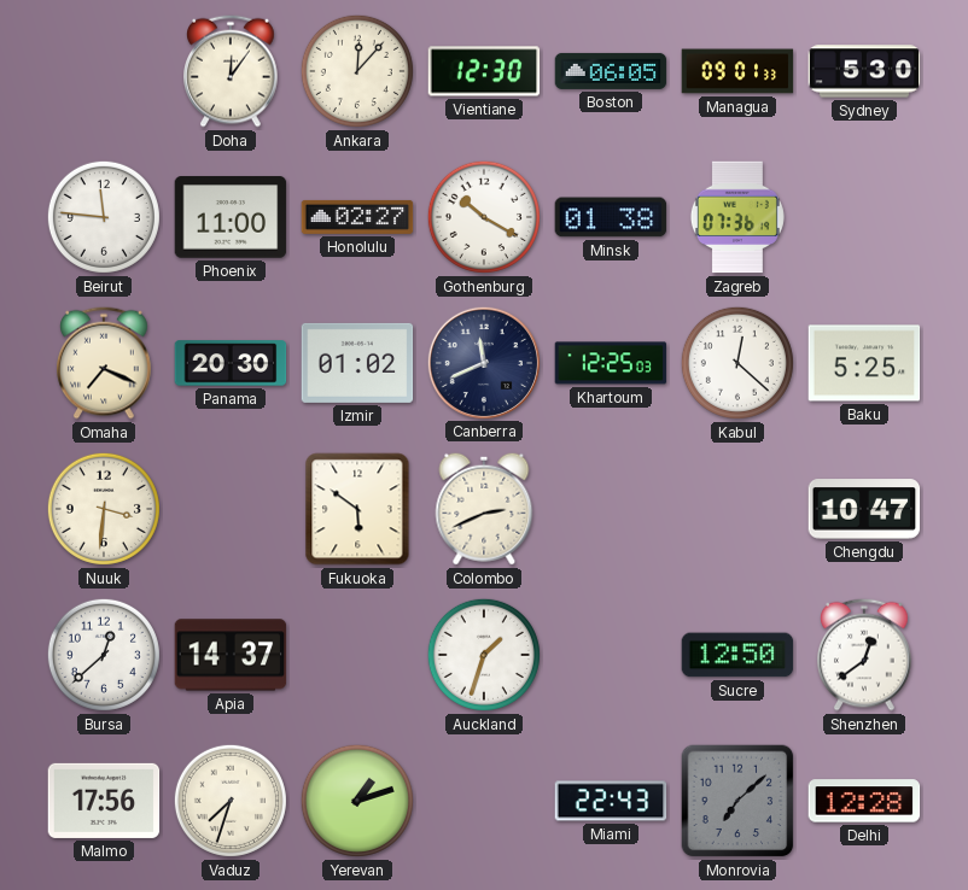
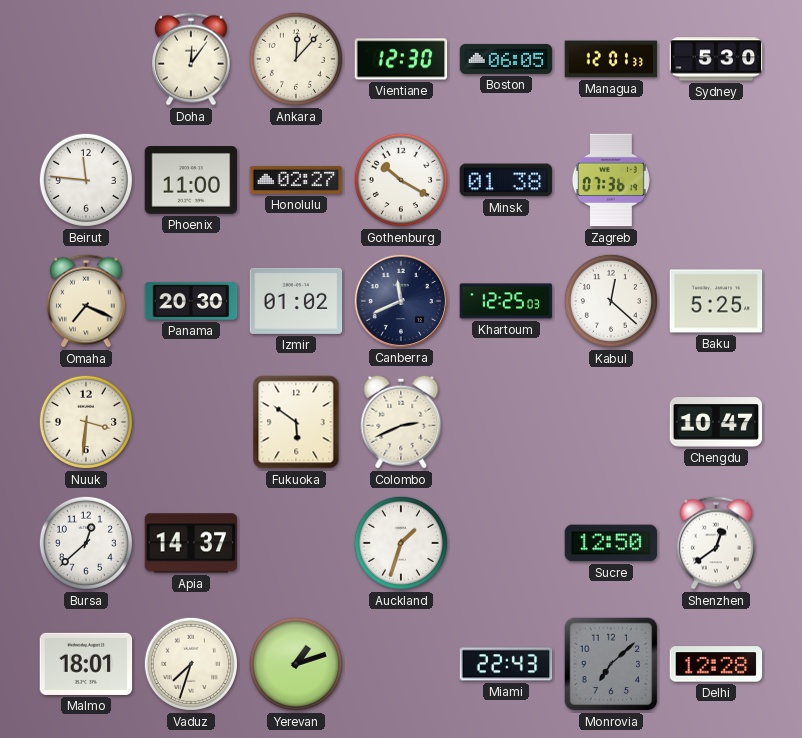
Managua: 09:01 -> 12:01 (611, 59)
Malmo: 17:56 -> 18:01 (86, 664)
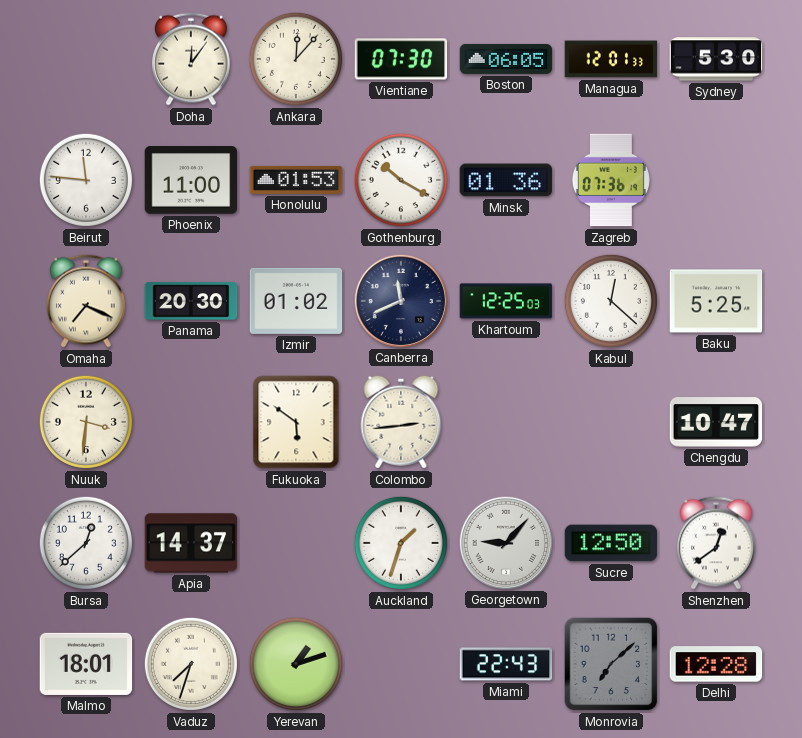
Vientiane: 12:30 -> 07:30 (401, 59)
Honolulu: 02:27 -> 01:53 (296, 180)
Minsk: 01:38 -> 01:36 (506, 180)
Colombo: 2:41 -> 2:44 (401, 422)
Georgetown: none -> 9:07 (505, 542)
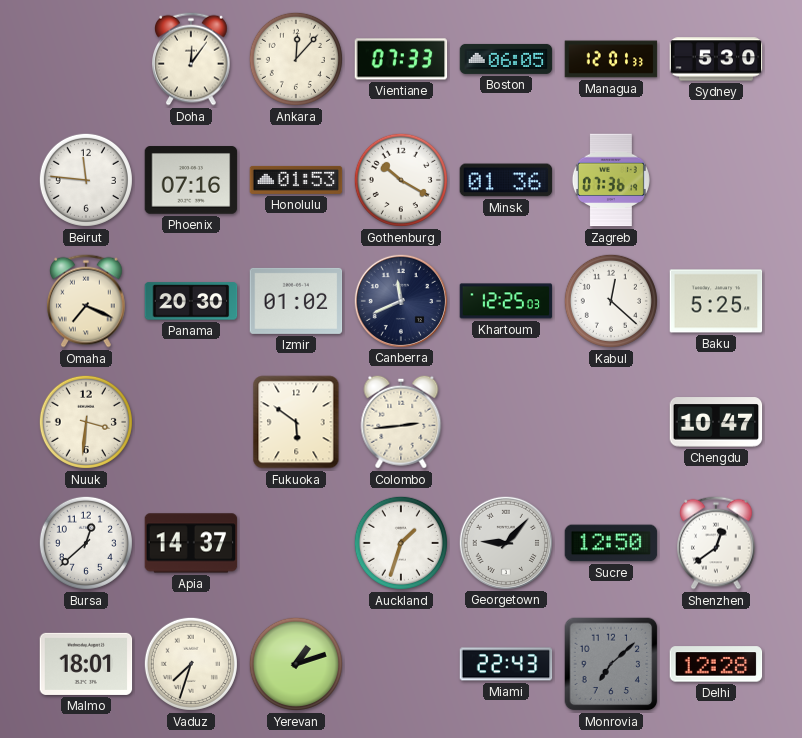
Vientiane: 07:30 -> 07:33 (401, 59)
Phoenix: 11:00 -> 07:16 (191, 180)
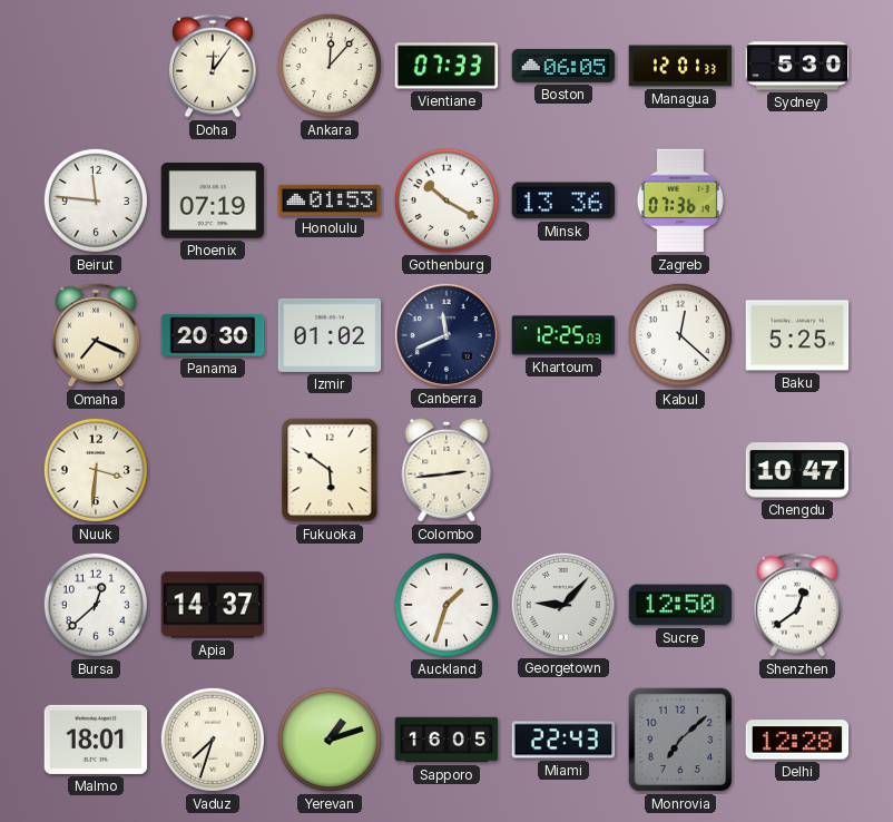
Phoenix: 07:16 -> 07:19 (213, 200)
Minsk: 01:36 -> 13:36 (563, 200)
Sapporo: none -> 16:05 (446, 740)
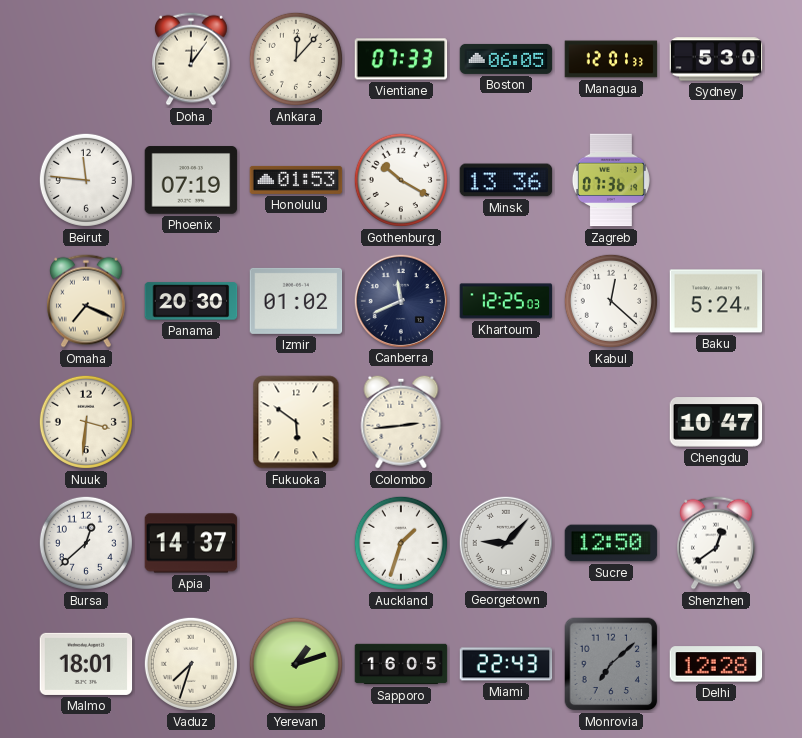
Baku: 5:25 -> 5:24 (716, 301)
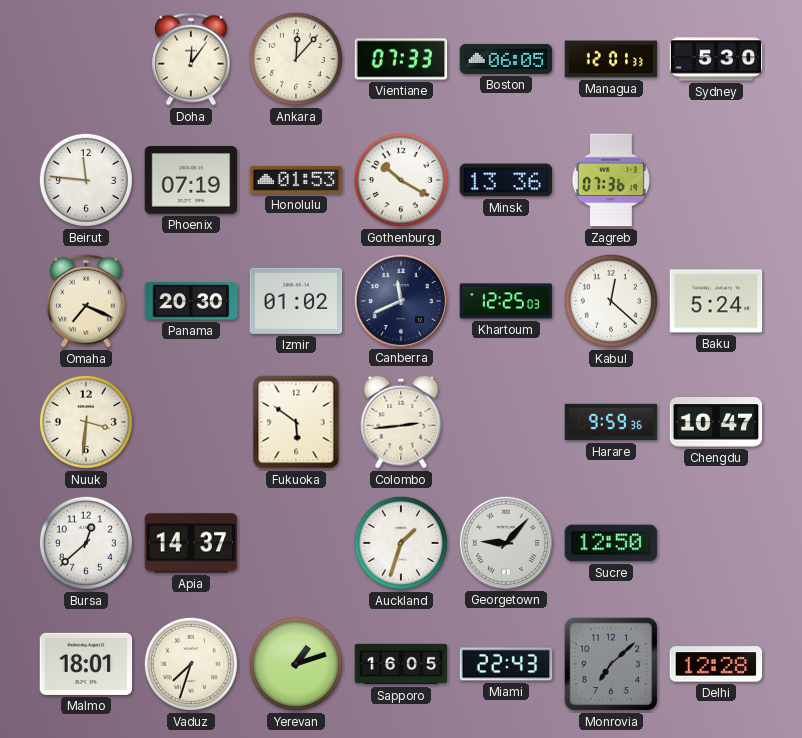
Harare: none -> 9:59 (611, 422)
Shenzhen: 12:39 -> none (717, 543)
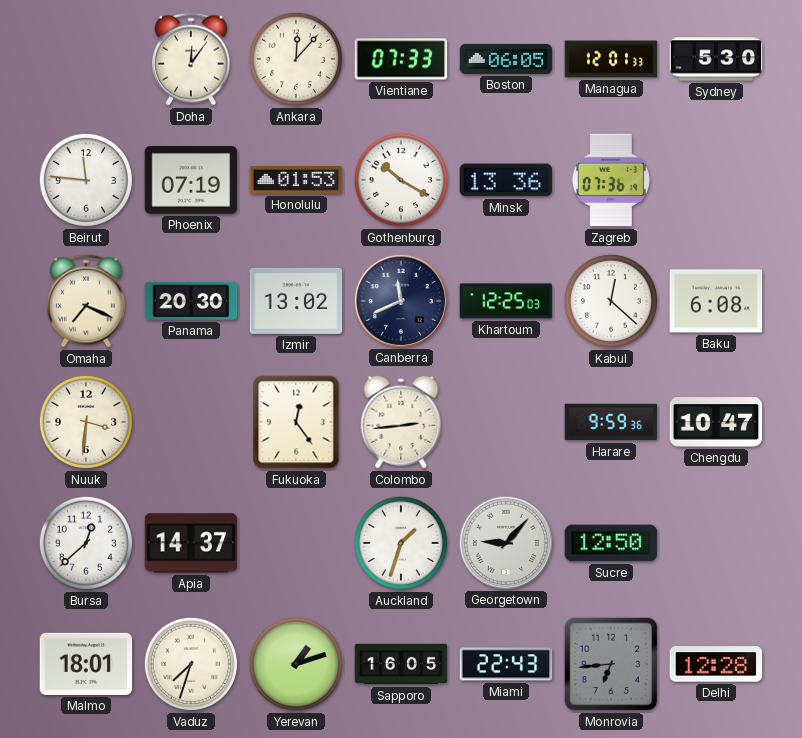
Izmir: 01:02 -> 13:02 (296, 301)
Baku: 5:24 -> 6:08 (716, 301)
Fukuoka: 5:51 -> 12:24 (296, 422)
Monrovia: 7:08 -> 6:44 (611, 664)
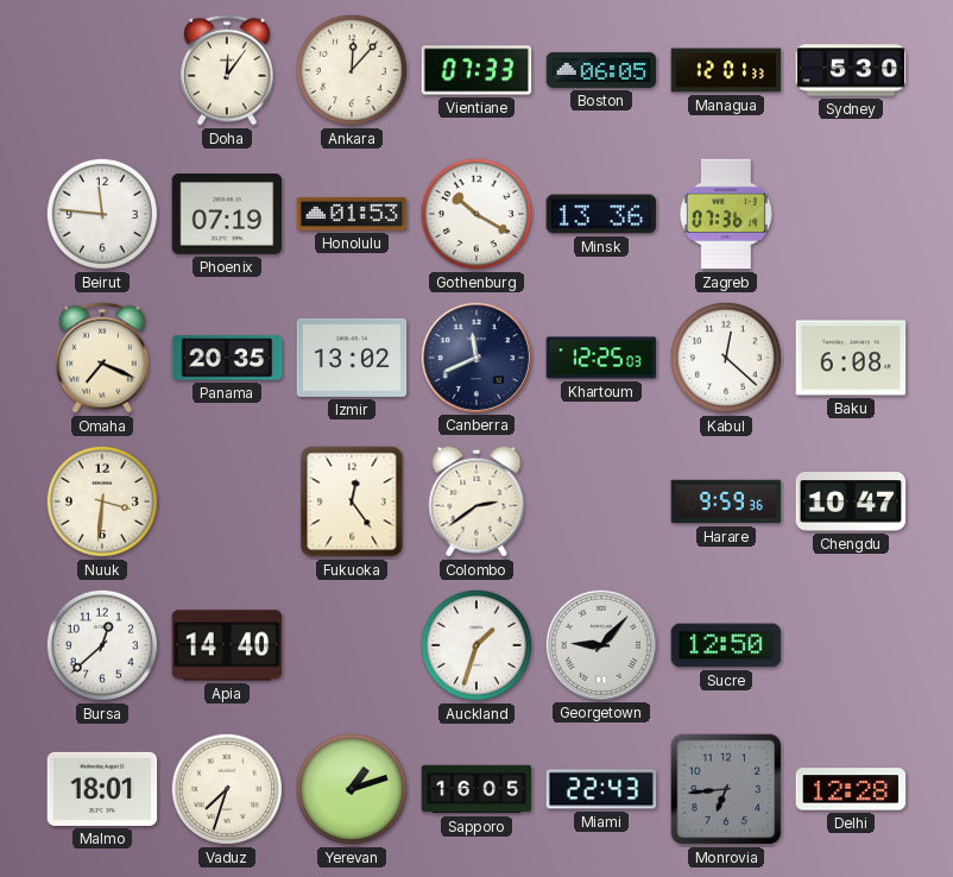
Panama: 20:30 -> 20:35 (227, 358)
Colombo: 2:44 -> 2:39 (476, 501)
Apia: 14:37 -> 14:40 (227, 645)
